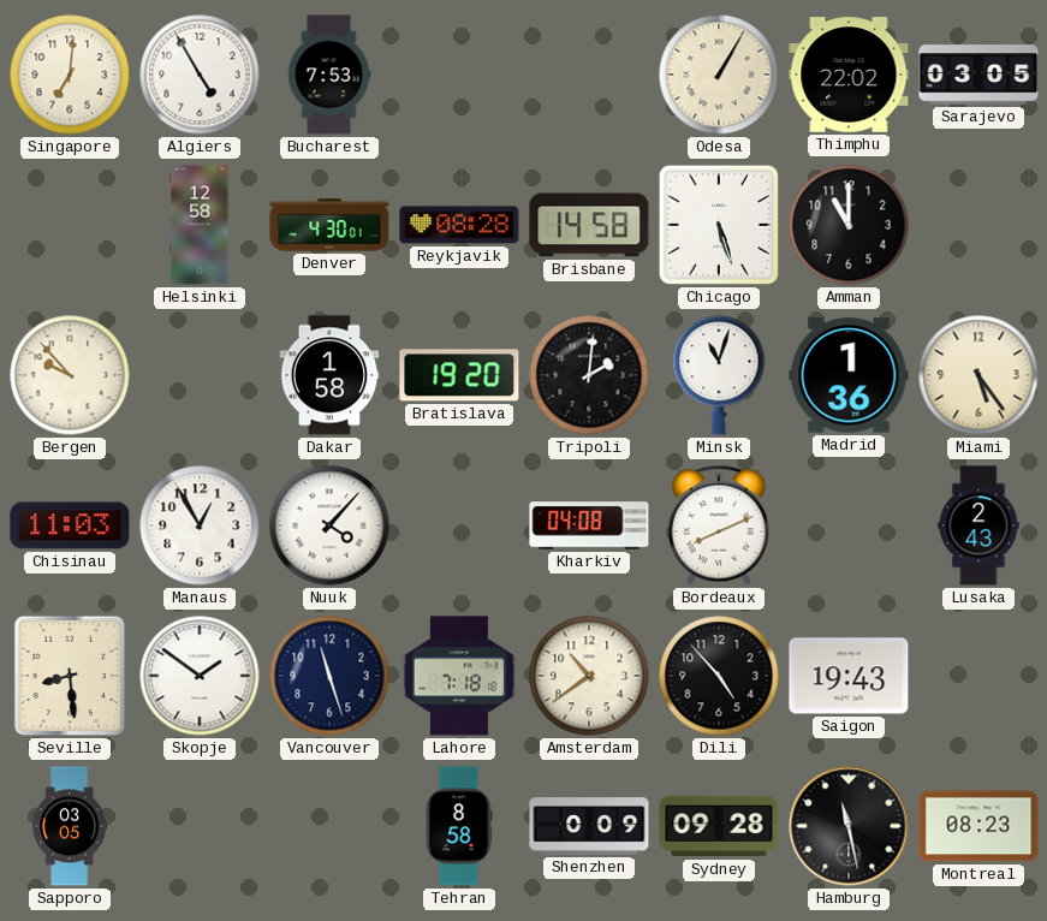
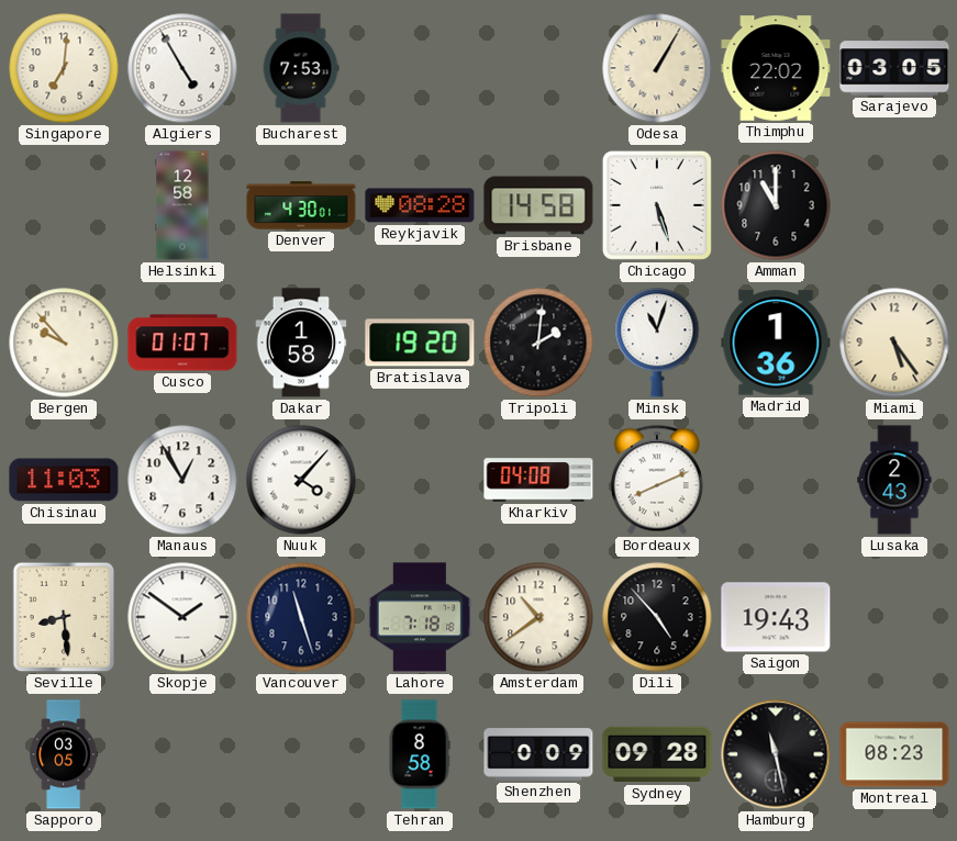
Cusco: none -> 01:07 (182, 343)
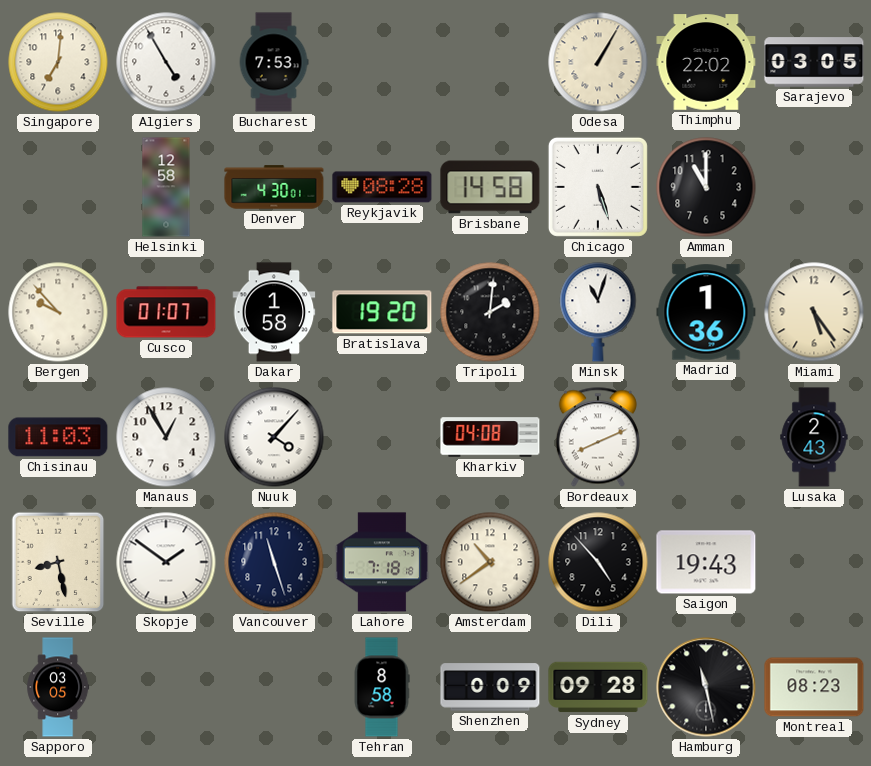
Seville: 8:29 -> 8:28 (58, 562)
